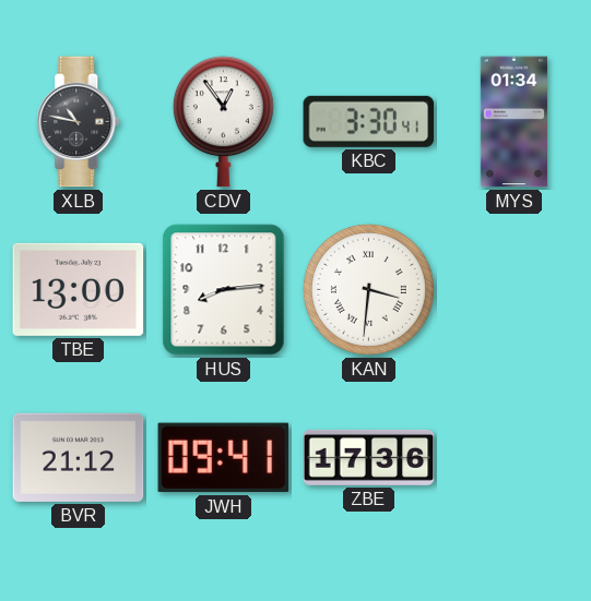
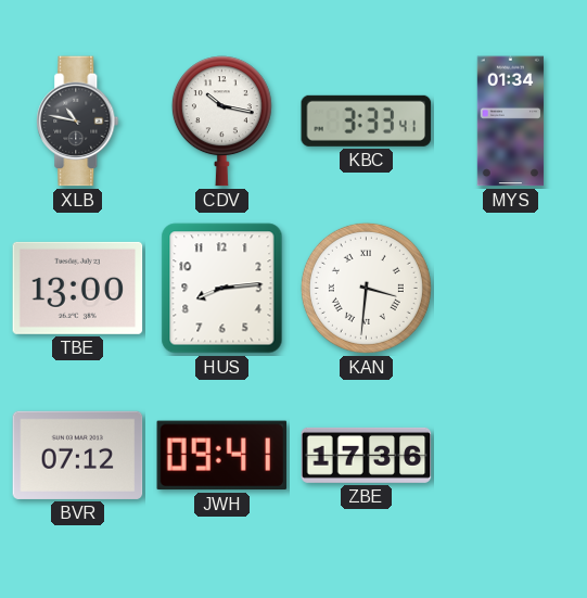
CDV: 12:54 -> 10:17 (221, 122)
KBC: 3:30 -> 3:33 (367, 120)
BVR: 21:12 -> 07:12 (78, 455)
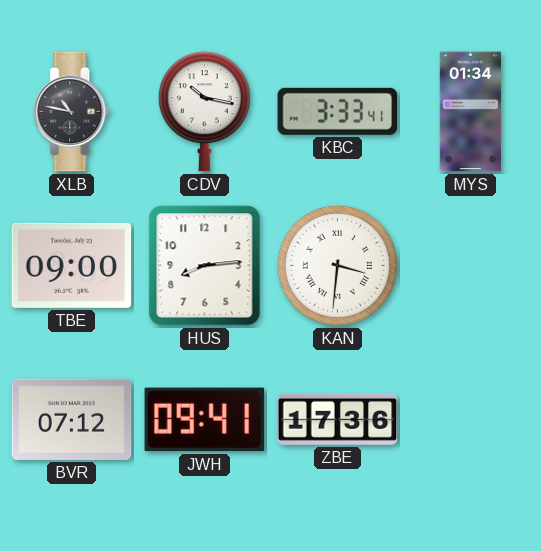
TBE: 13:00 -> 09:00 (72, 265)
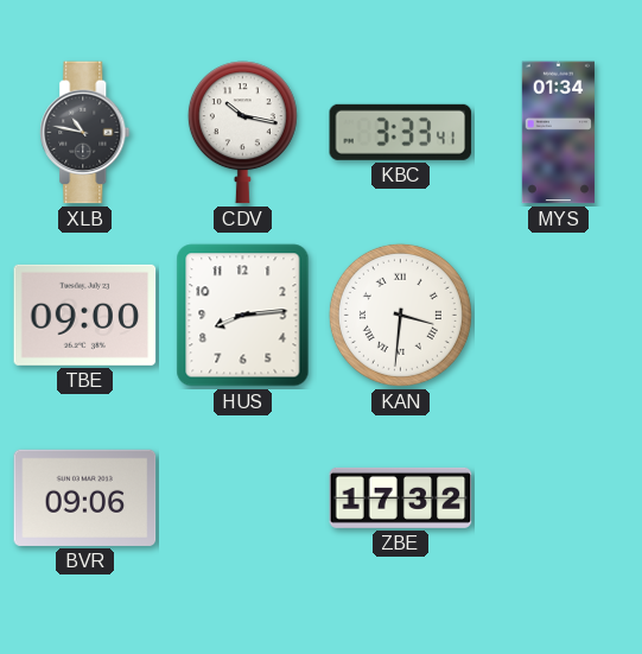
BVR: 07:12 -> 09:06 (85, 497)
JWH: 09:41 -> none (205, 420)
ZBE: 17:36 -> 17:32 (401, 497)
